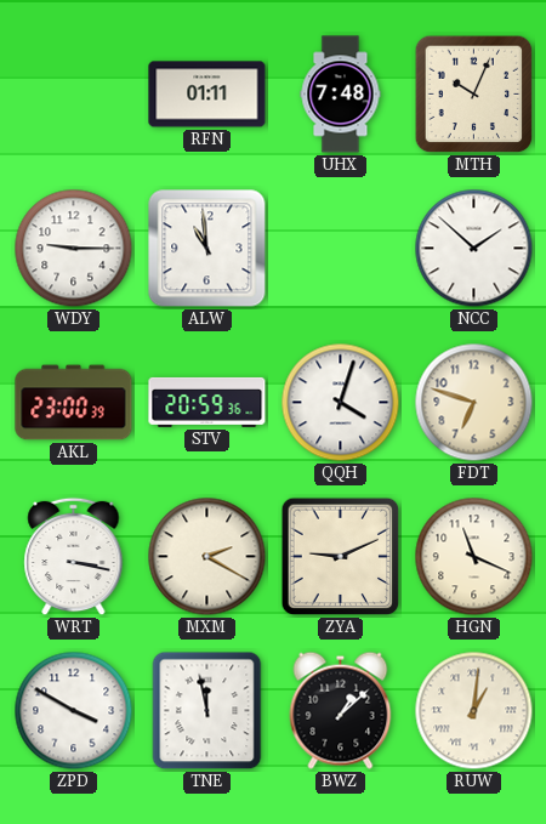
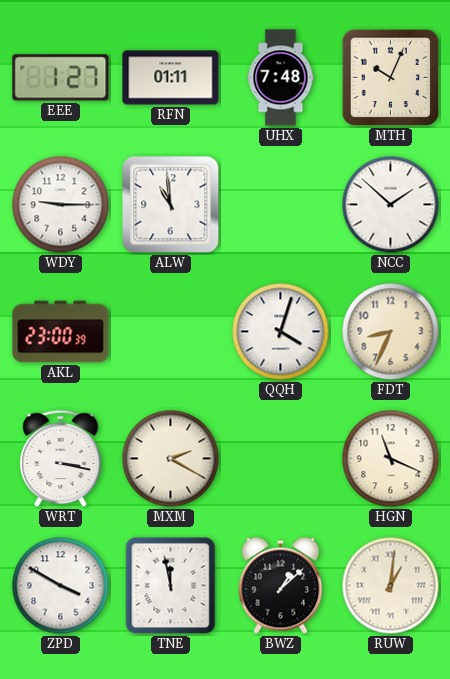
EEE: none -> 1:27 (61, 78)
STV: 20:59 -> none (207, 402)
FDT: 6:48 -> 8:34 (391, 332)
ZYA: 9:11 -> none (341, 557)
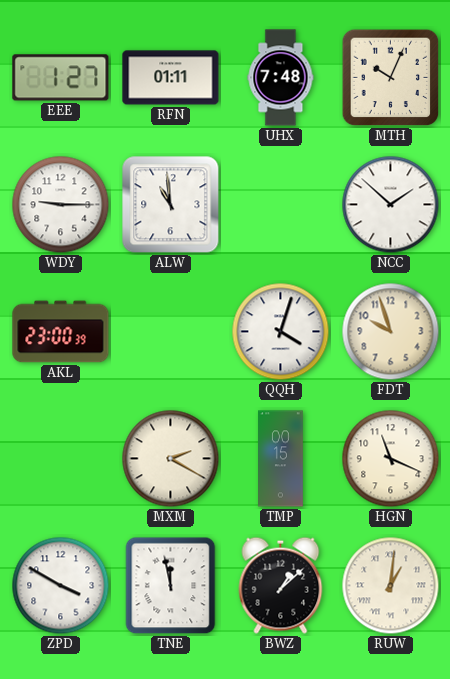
FDT: 8:34 -> 9:57 (391, 332)
WRT: 3:17 -> none (61, 459)
TMP: none -> 00:15 (281, 459)
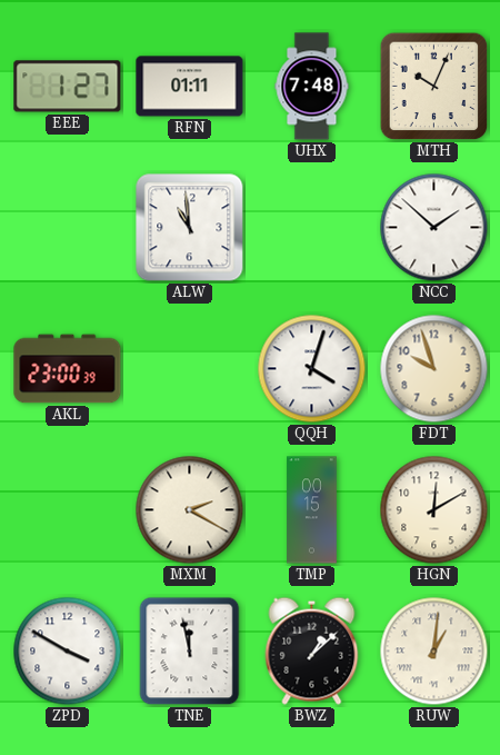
WDY: 9:15 -> none (61, 205)
HGN: 11:19 -> 12:10 (434, 510)
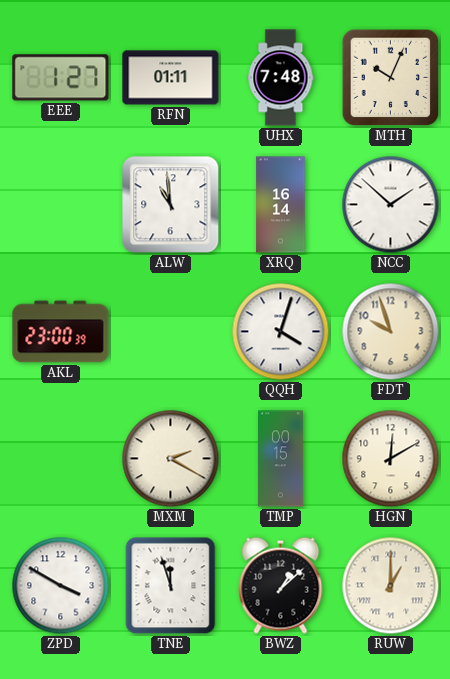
XRQ: none -> 16:14 (281, 205)
TNE: 11:58 -> 11:57 (171, 586)
RUW: 1:01 -> 1:00 (391, 586)
